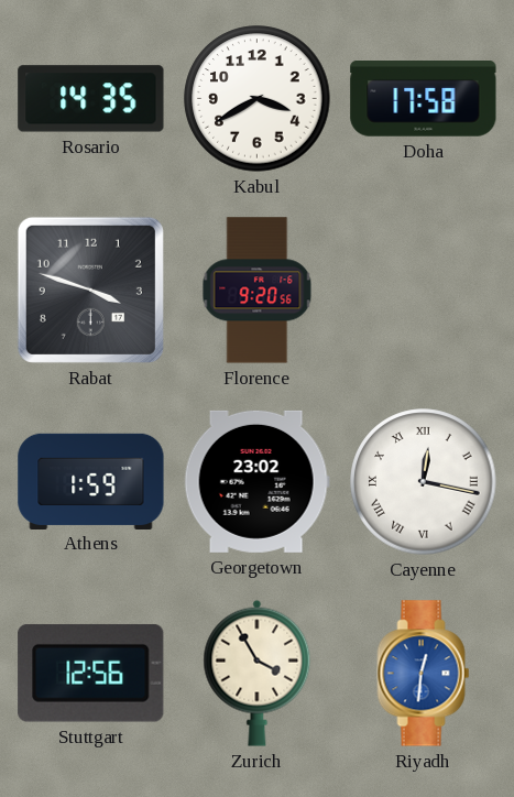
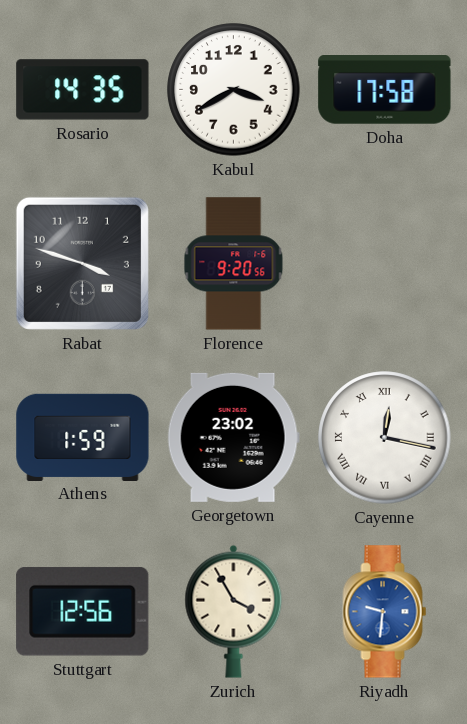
Riyadh: 12:31 -> 9:31 (385, 612)
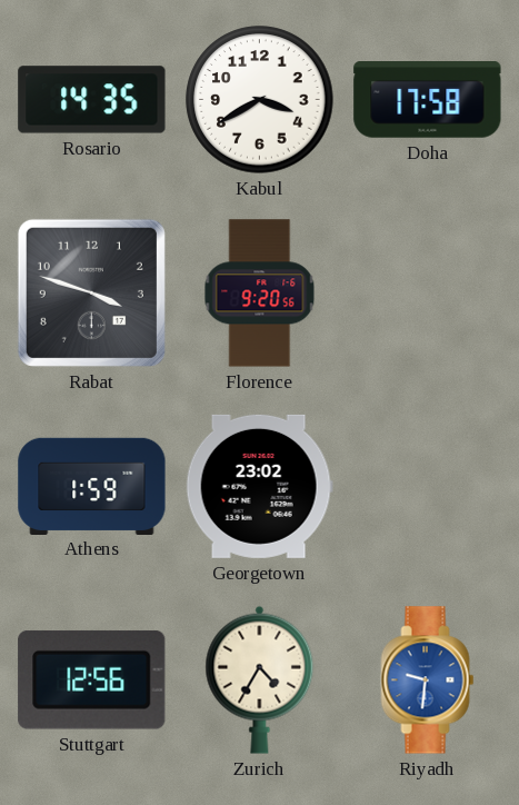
Cayenne: 12:17 -> none (385, 438)
Zurich: 3:55 -> 4:35 (260, 679)
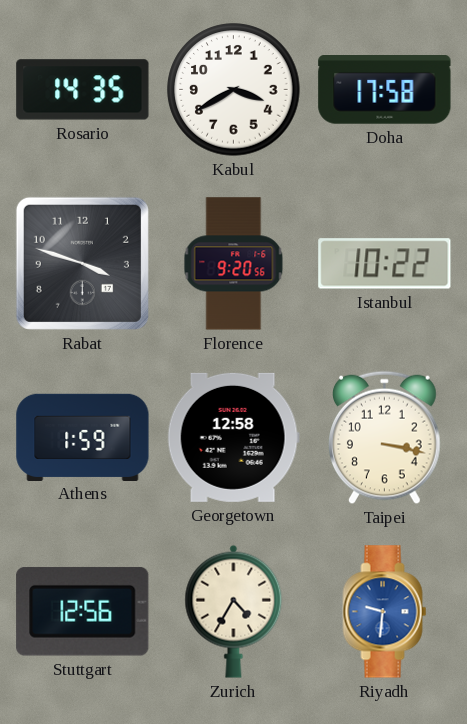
Istanbul: none -> 10:22 (385, 264)
Georgetown: 23:02 -> 12:58 (233, 437)
Taipei: none -> 3:17 (385, 438)
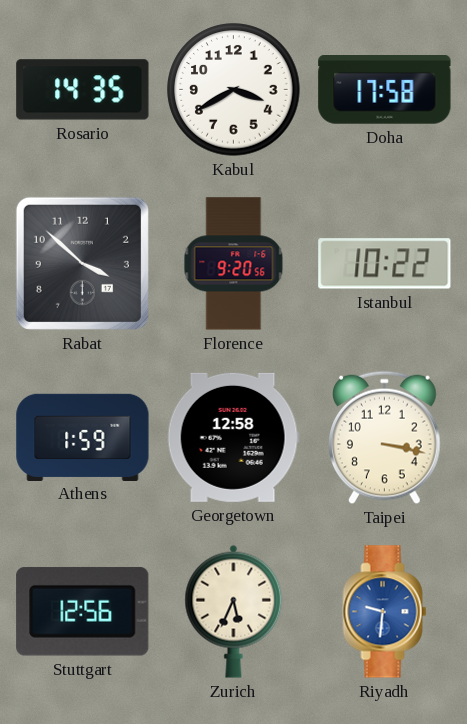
Rabat: 3:48 -> 3:52 (82, 263)
Zurich: 4:35 -> 5:34 (234, 611)
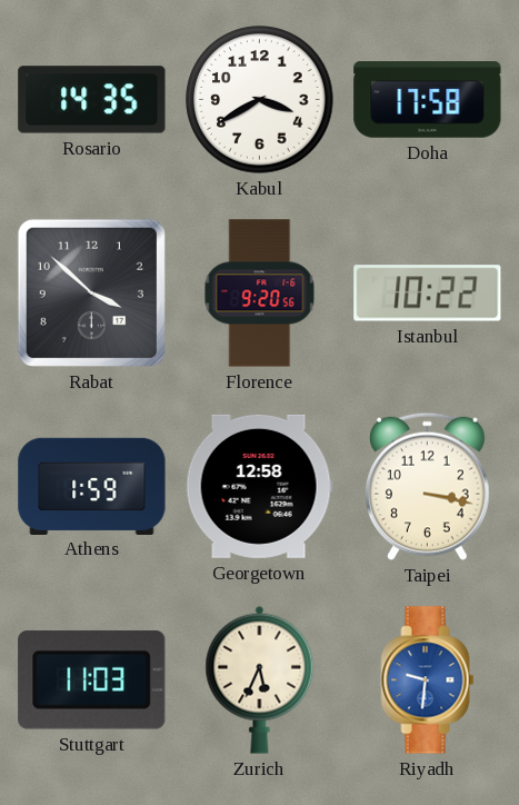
Stuttgart: 12:56 -> 11:03 (92, 679)
